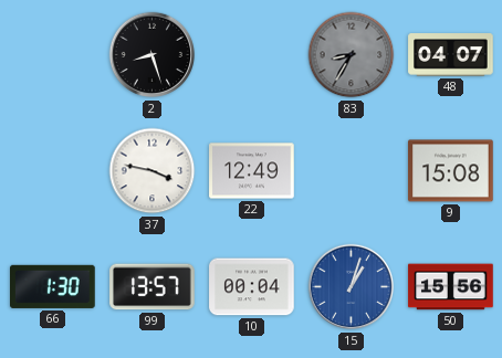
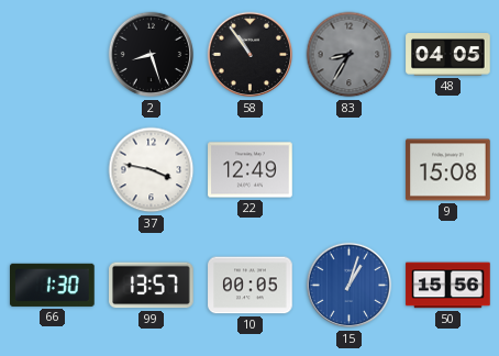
58: none -> 10:54 (251, 55)
48: 04:07 -> 04:05 (448, 55)
10: 00:04 -> 00:05 (251, 286)
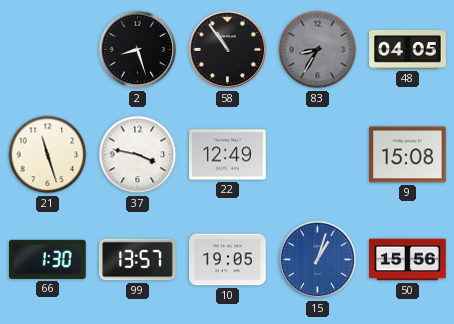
21: none -> 11:27 (48, 155)
10: 00:05 -> 19:05 (228, 260)
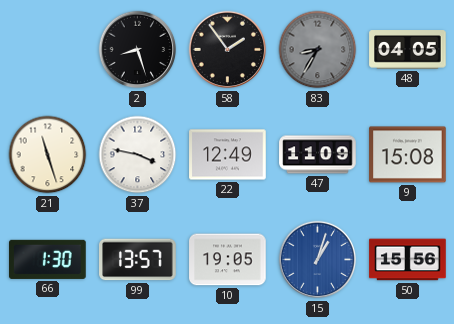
58: 10:54 -> 1:54 (228, 50)
47: none -> 11:09 (318, 155)
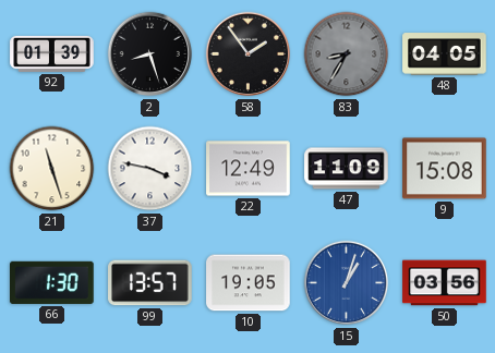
92: none -> 01:39 (52, 53)
50: 15:56 -> 03:56 (445, 283)
